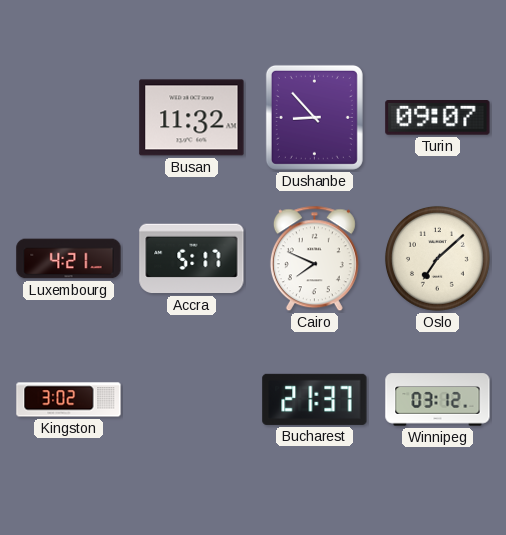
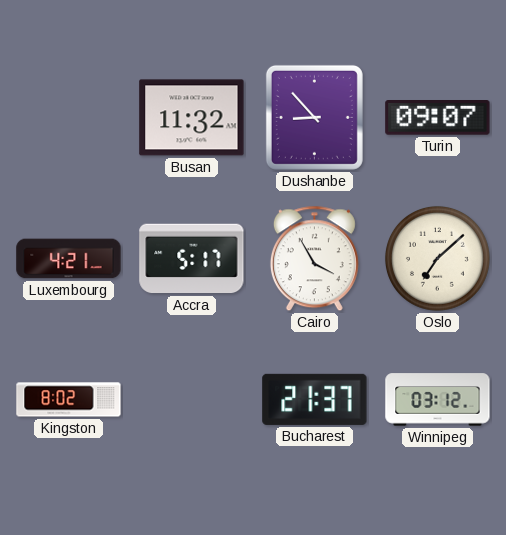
Cairo: 7:49 -> 3:55 (314, 259)
Kingston: 3:02 -> 8:02 (69, 400)
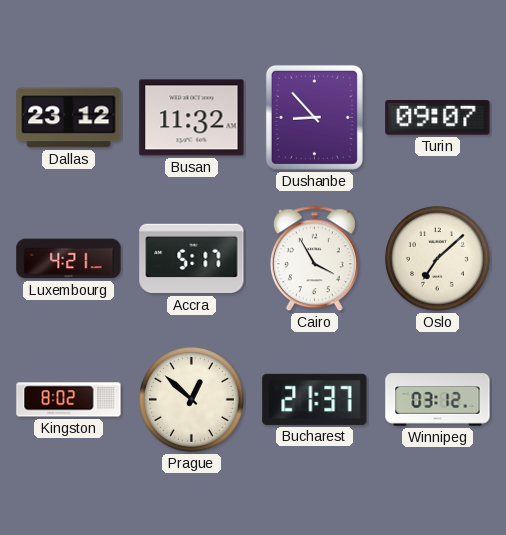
Dallas: none -> 23:12 (69, 118)
Prague: none -> 12:52 (191, 399)
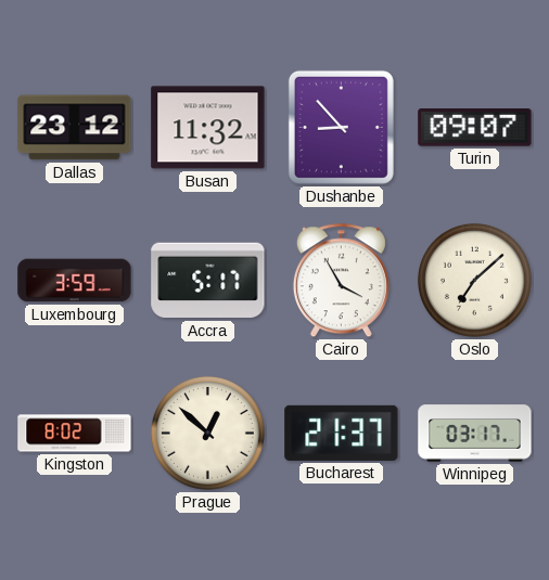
Luxembourg: 4:21 -> 3:59 (75, 281)
Winnipeg: 03:12 -> 03:17 (475, 434)
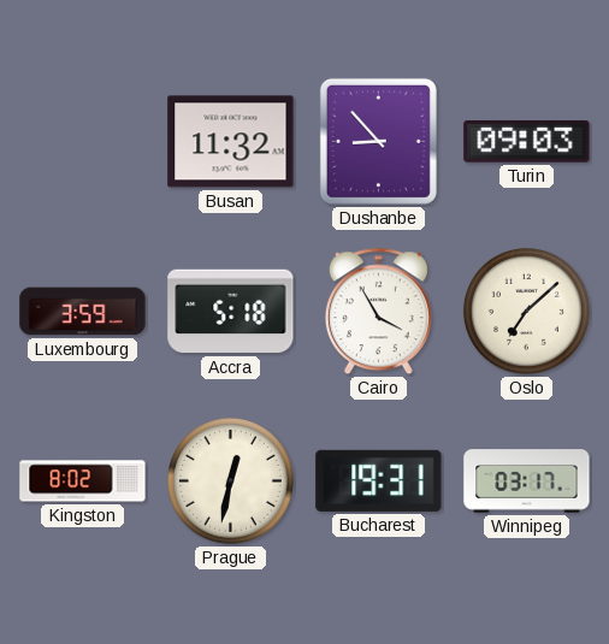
Dallas: 23:12 -> none (75, 128)
Turin: 09:07 -> 09:03 (527, 142)
Accra: 5:17 -> 5:18 (231, 312)
Prague: 12:52 -> 12:32 (230, 480)
Bucharest: 21:37 -> 19:31 (379, 480)
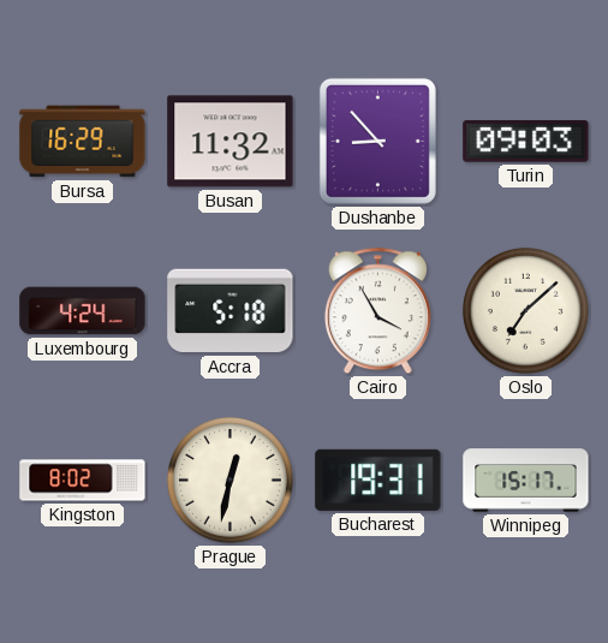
Bursa: none -> 16:29 (83, 142)
Luxembourg: 3:59 -> 4:24 (83, 311)
Winnipeg: 03:17 -> 15:17 (526, 481)
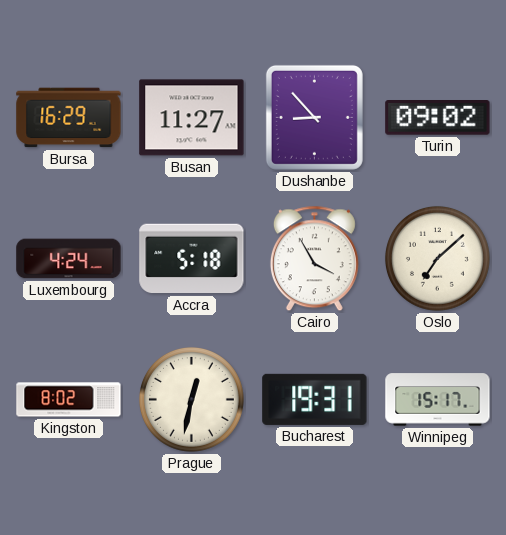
Busan: 11:32 -> 11:27 (192, 118)
Turin: 09:03 -> 09:02 (438, 118)
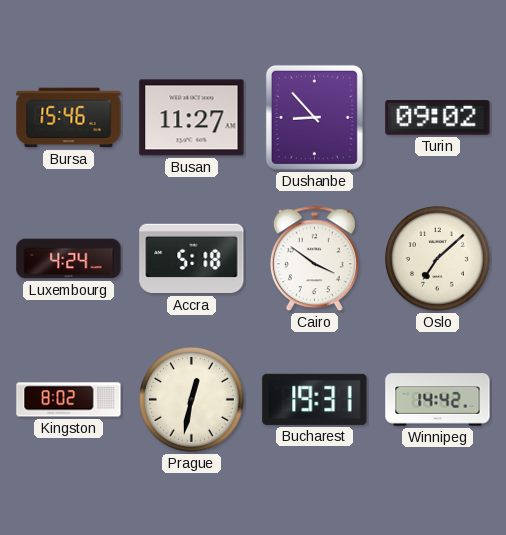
Bursa: 16:29 -> 15:46 (69, 118)
Cairo: 3:55 -> 3:51 (314, 259)
Winnipeg: 15:17 -> 14:42 (438, 400)
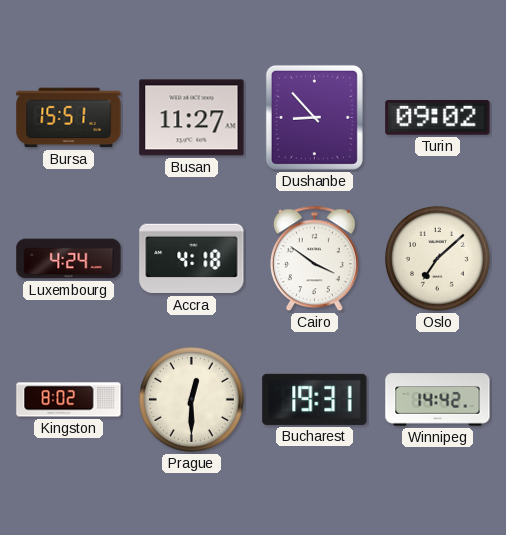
Bursa: 15:46 -> 15:51 (69, 118)
Accra: 5:18 -> 4:18 (192, 259)
Prague: 12:32 -> 12:30 (191, 399)
